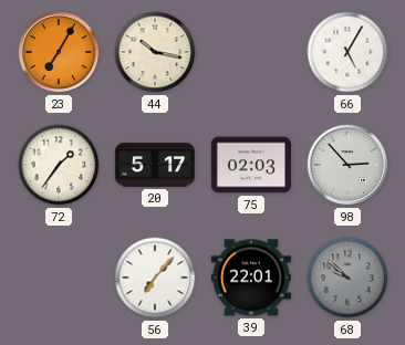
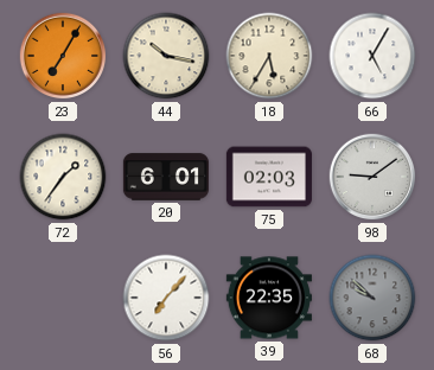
18: none -> 5:35 (269, 56)
20: 5:17 -> 6:01 (166, 177)
98: 2:53 -> 9:09 (372, 177)
39: 22:01 -> 22:35 (269, 298)
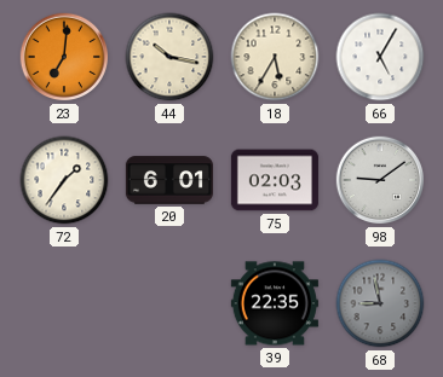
23: 7:05 -> 7:01 (64, 57)
56: 7:07 -> none (166, 298)
68: 9:52 -> 8:58 (380, 303)
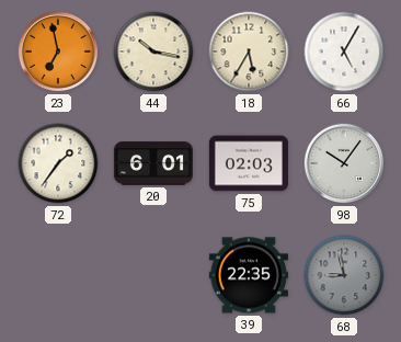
23: 7:01 -> 6:58 (58, 52)
98: 9:09 -> 10:06 (344, 163)
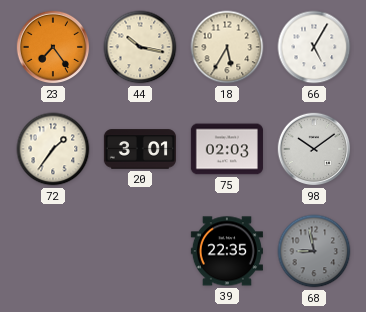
23: 6:58 -> 7:24 (53, 47)
20: 6:01 -> 3:01 (140, 149)
98: 10:06 -> 10:09 (314, 149)
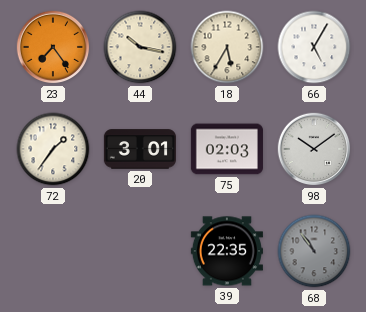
68: 8:58 -> 10:54 (314, 251)
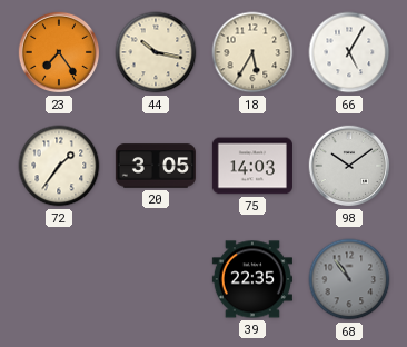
20: 3:01 -> 3:05 (156, 166)
75: 02:03 -> 14:03 (252, 166)
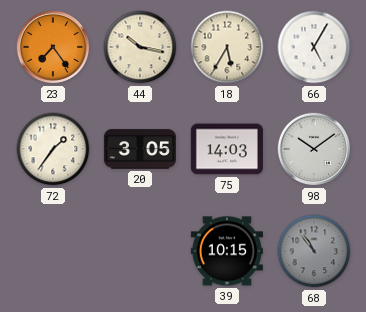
39: 22:35 -> 10:15 (227, 251)
